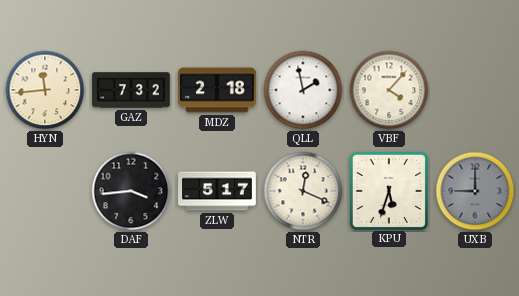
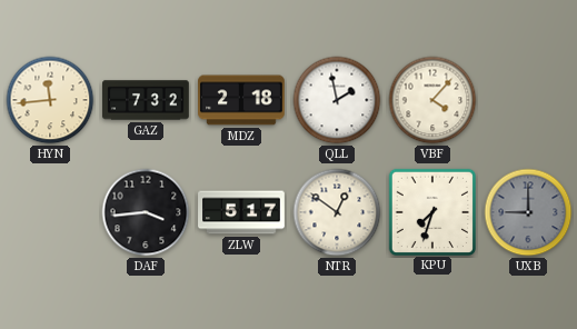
NTR: 12:19 -> 12:51 (337, 212)
KPU: 5:33 -> 7:33 (431, 211)
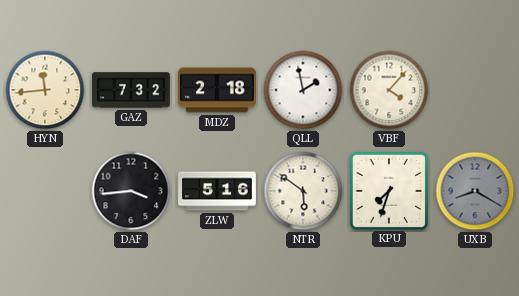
ZLW: 5:17 -> 5:16 (217, 191)
NTR: 12:51 -> 5:51 (303, 191)
UXB: 9:00 -> 8:20 (475, 191)
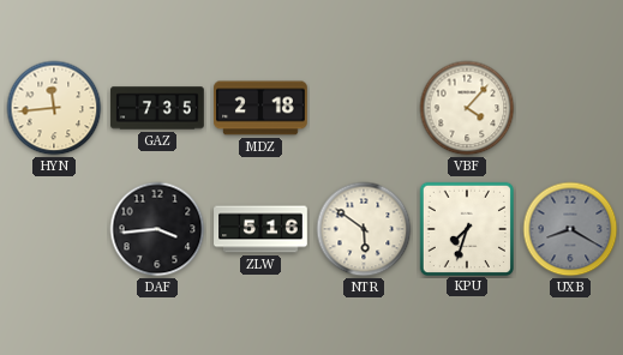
GAZ: 7:32 -> 7:35 (157, 108)
QLL: 1:58 -> none (303, 90)
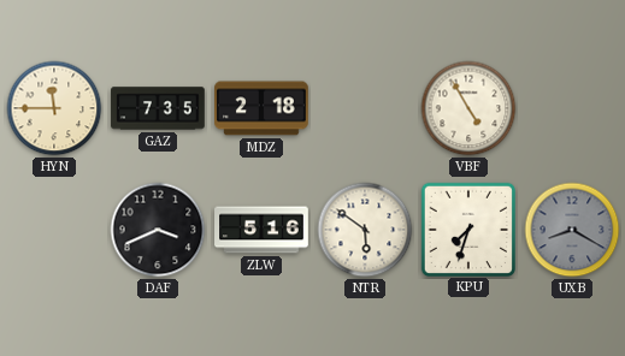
HYN: 11:44 -> 11:45 (54, 108)
VBF: 4:07 -> 4:55 (468, 108)
DAF: 3:44 -> 3:41 (158, 230)
